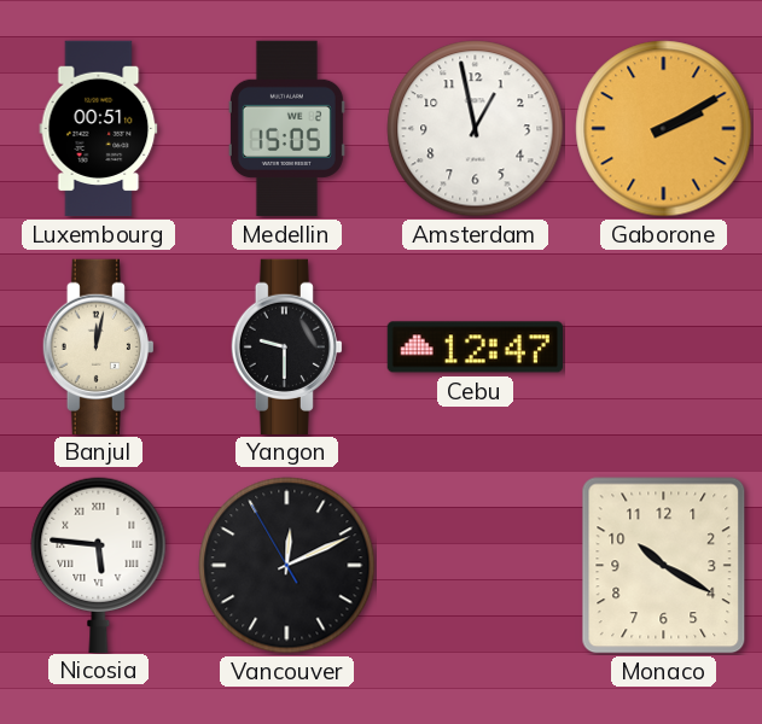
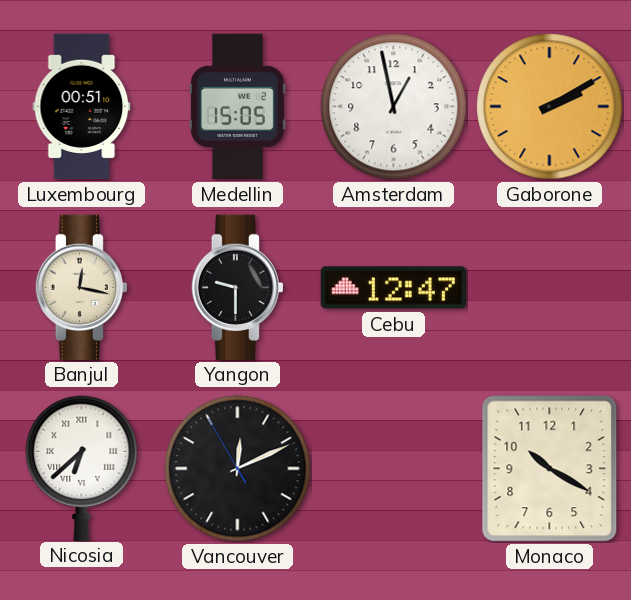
Banjul: 12:02 -> 12:17 (81, 287)
Nicosia: 5:46 -> 6:38 (82, 468)
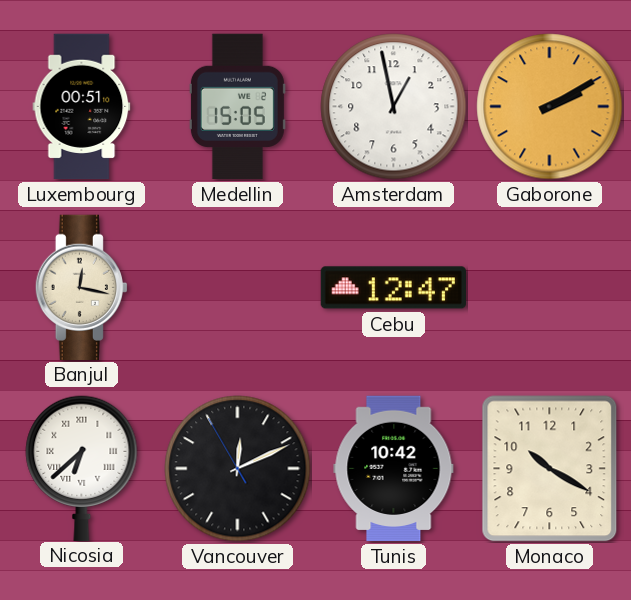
Yangon: 9:30 -> none (237, 287)
Tunis: none -> 10:42 (394, 469)
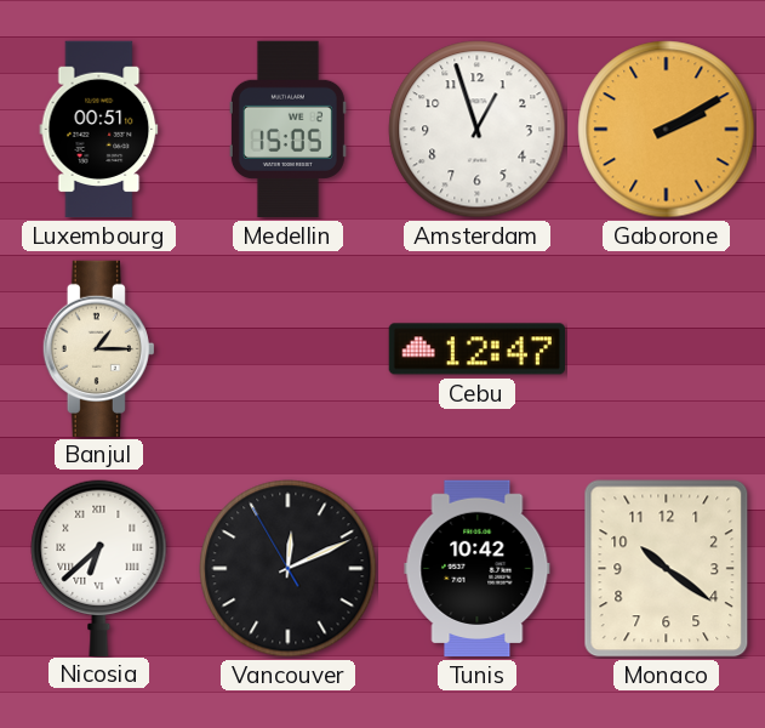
Amsterdam: 12:58 -> 12:57 (478, 130)
Banjul: 12:17 -> 1:15 (98, 348)
Monaco: 10:20 -> 10:21 (667, 569)
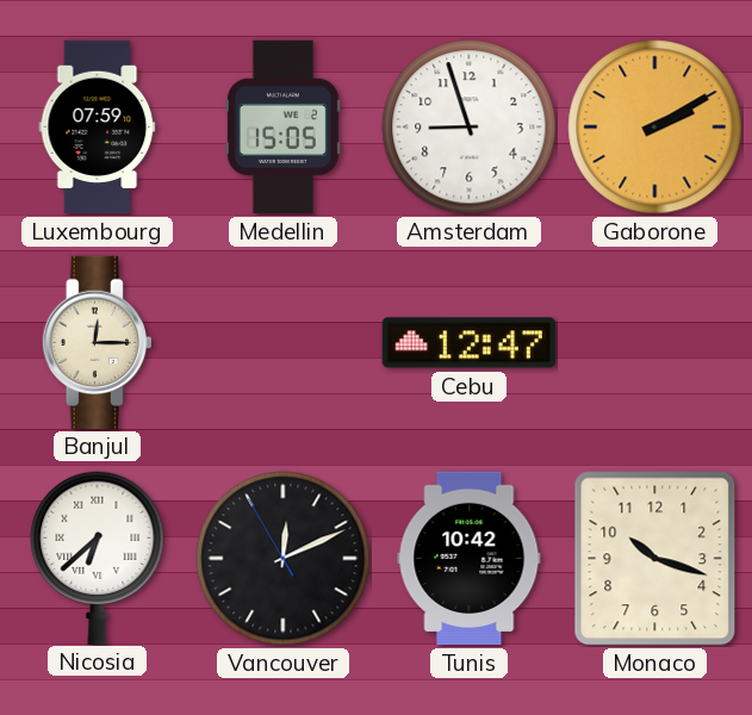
Luxembourg: 00:51 -> 07:59 (98, 128)
Amsterdam: 12:57 -> 8:57 (470, 128)
Banjul: 1:15 -> 12:15 (97, 342)
Monaco: 10:21 -> 10:18 (655, 559)
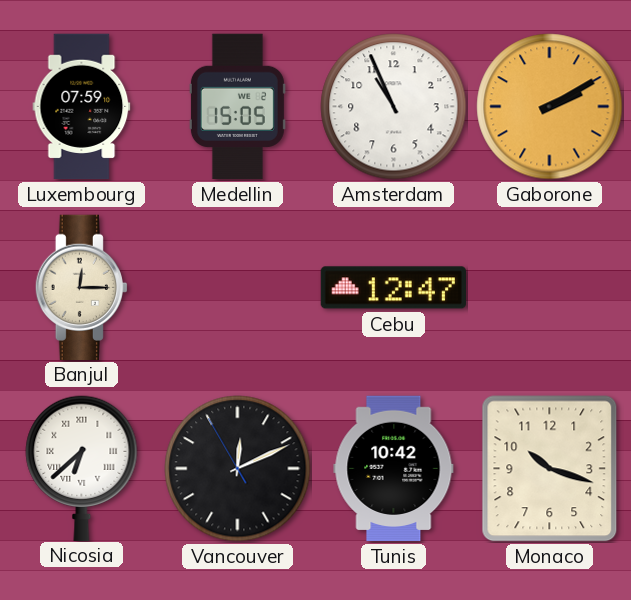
Amsterdam: 8:57 -> 10:56 (394, 107)
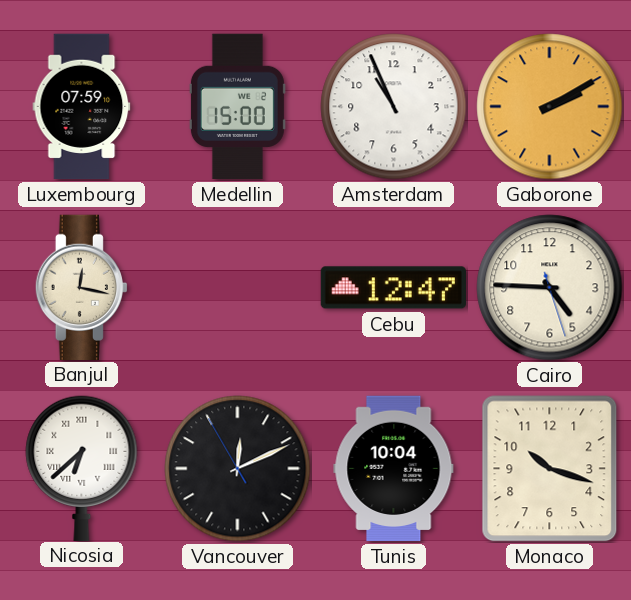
Medellin: 15:05 -> 15:00 (237, 107)
Banjul: 12:15 -> 12:17 (81, 287)
Cairo: none -> 4:45 (550, 288)
Tunis: 10:42 -> 10:04 (394, 469)
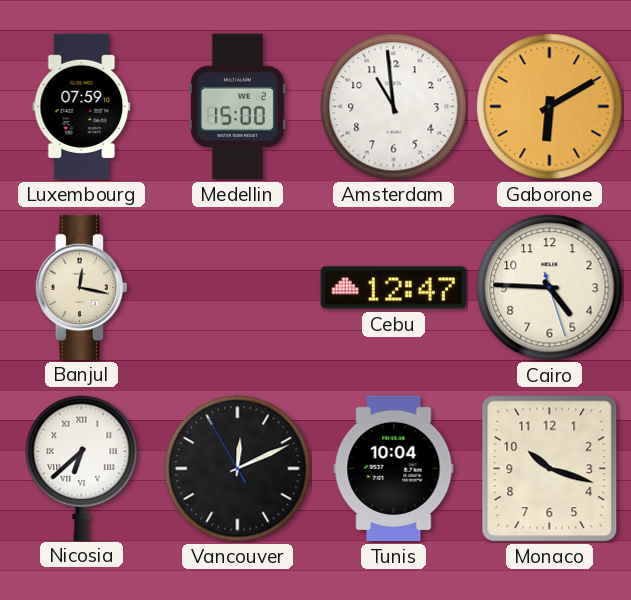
Amsterdam: 10:56 -> 10:59 (394, 107)
Gaborone: 2:10 -> 6:10 (550, 107)
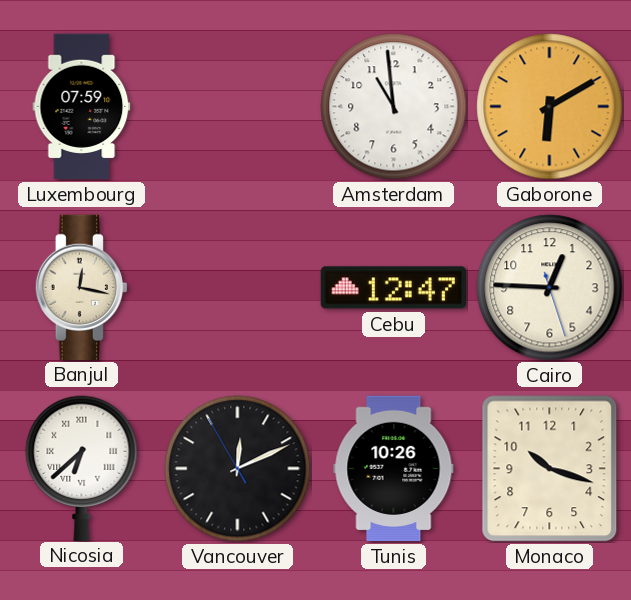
Medellin: 15:00 -> none (237, 107)
Cairo: 4:45 -> 12:45 (550, 288)
Tunis: 10:04 -> 10:26 (394, 469)
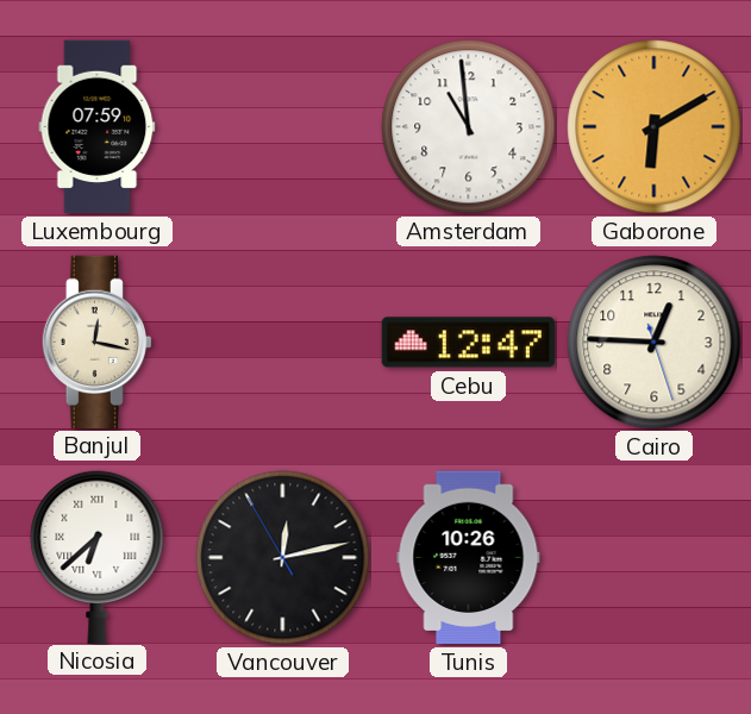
Vancouver: 12:10 -> 12:12 (283, 558)
Monaco: 10:18 -> none (550, 469)
